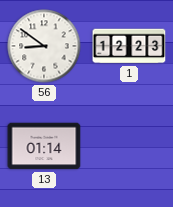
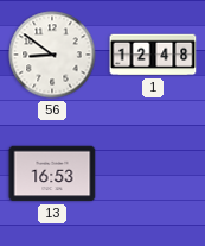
1: 12:23 -> 12:48 (153, 55)
13: 01:14 -> 16:53 (52, 174)
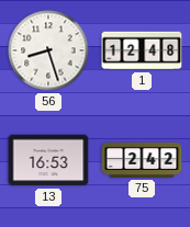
56: 8:51 -> 8:27 (48, 50)
75: none -> 2:42 (142, 160)
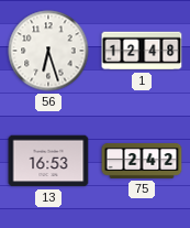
56: 8:27 -> 6:27 (48, 51)
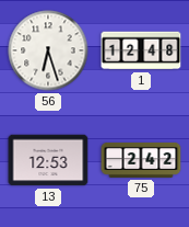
13: 16:53 -> 12:53 (48, 160)
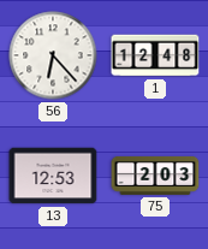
56: 6:27 -> 6:23 (53, 55)
75: 2:42 -> 2:03 (155, 176)
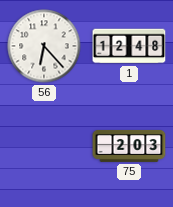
13: 12:53 -> none (53, 176)
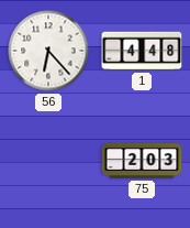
1: 12:48 -> 4:48 (142, 51)
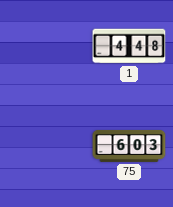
56: 6:23 -> none (48, 51)
75: 2:03 -> 6:03 (129, 146)
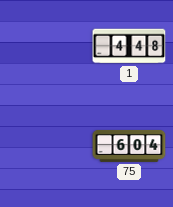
75: 6:03 -> 6:04 (129, 146)
